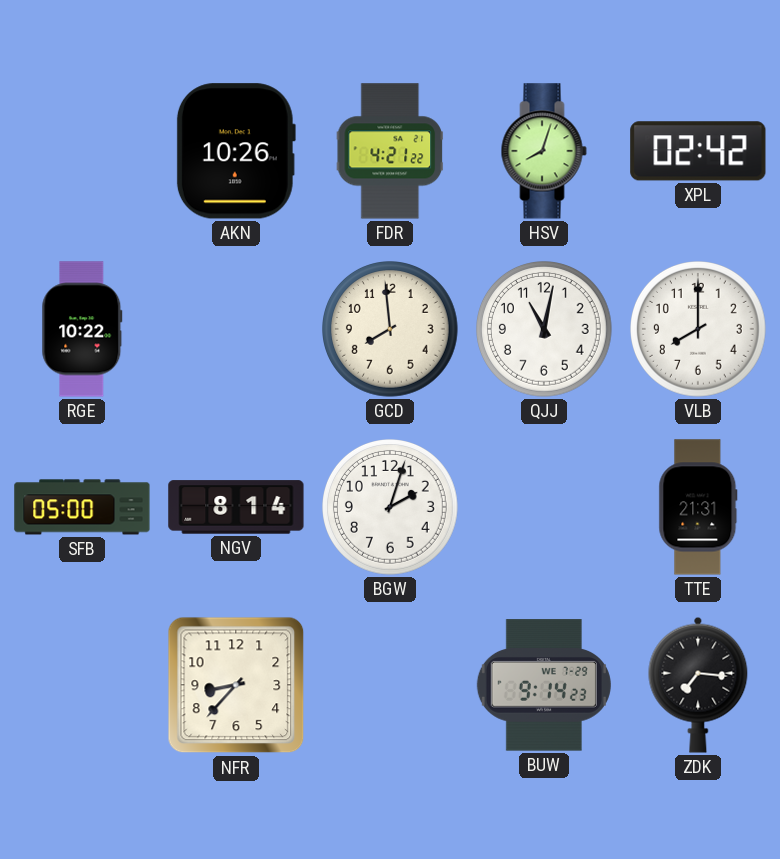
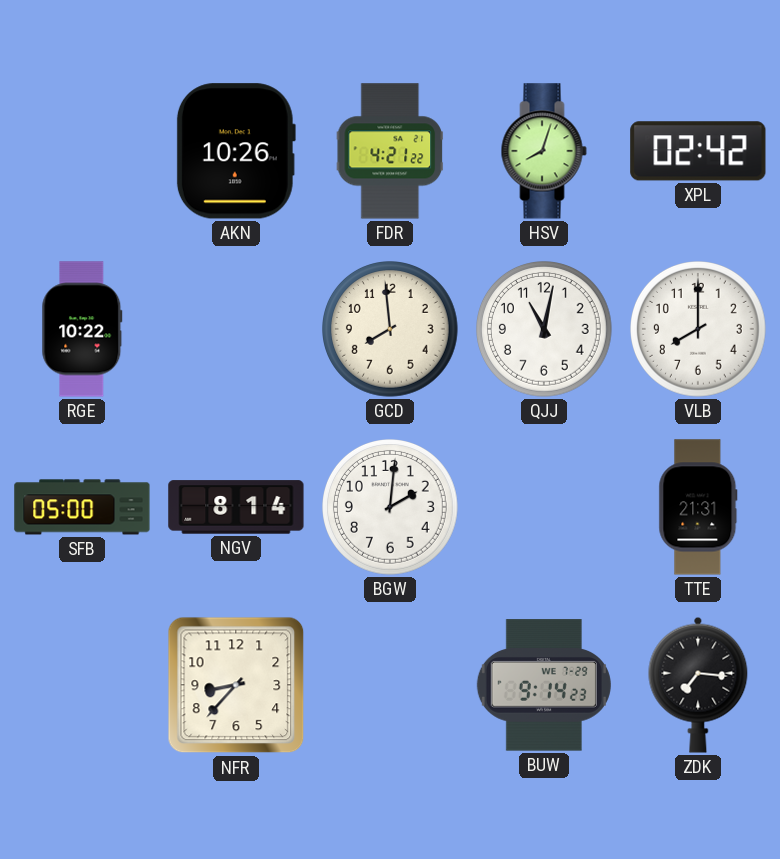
BGW: 2:03 -> 2:01 (391, 508)
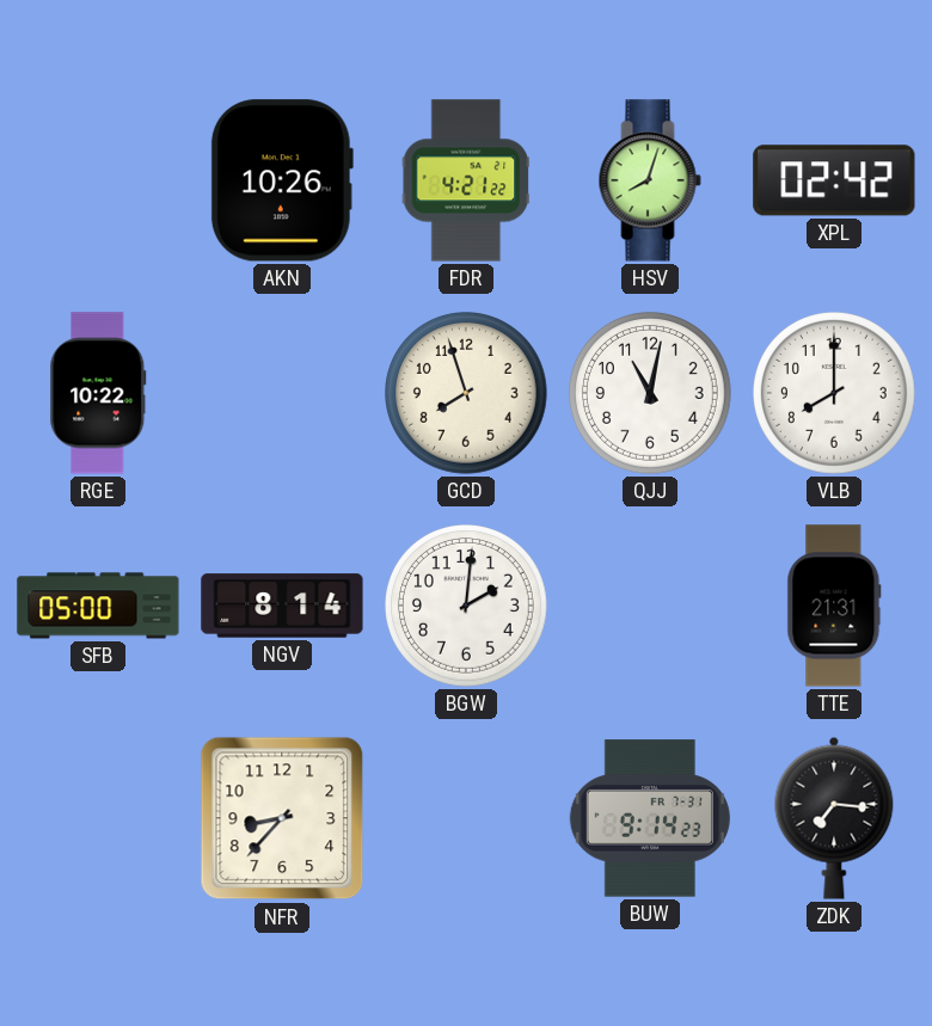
GCD: 7:59 -> 7:57 (467, 394)
BUW date: WE 7-29 -> FR 7-31 (650, 818)
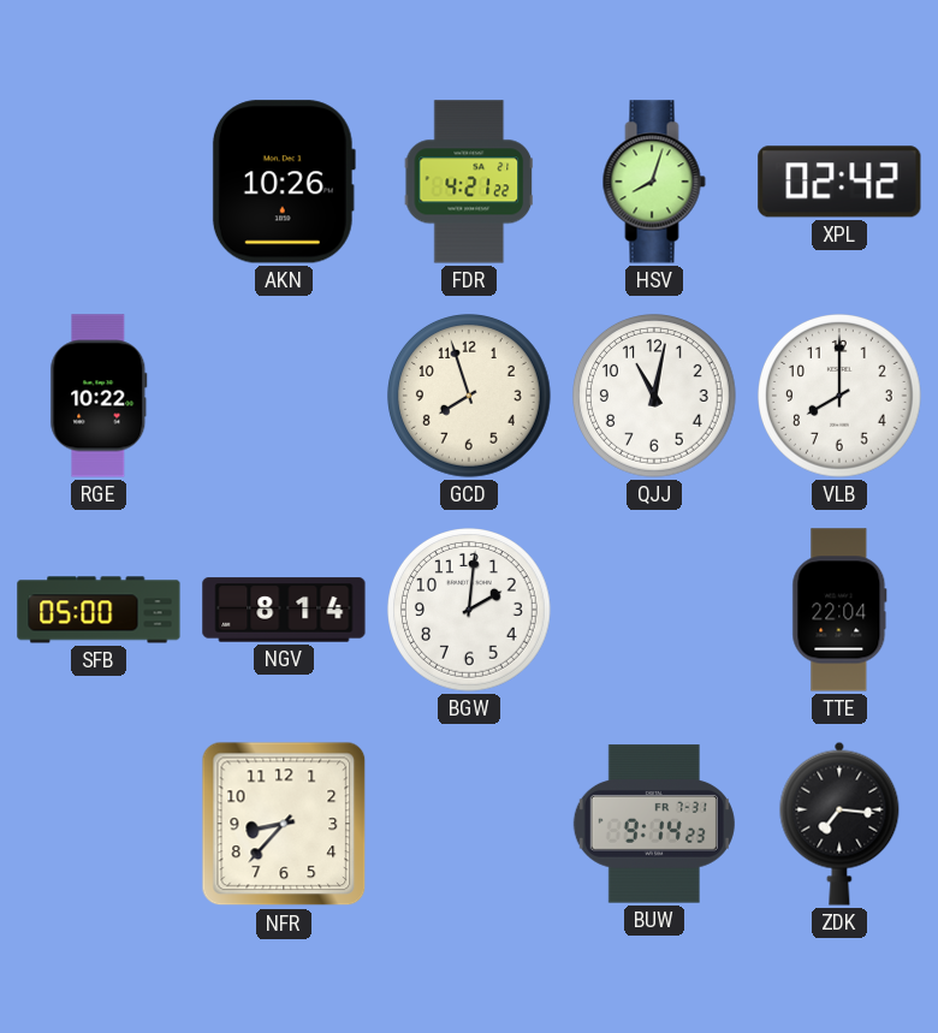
TTE: 21:31 -> 22:04 (839, 610)
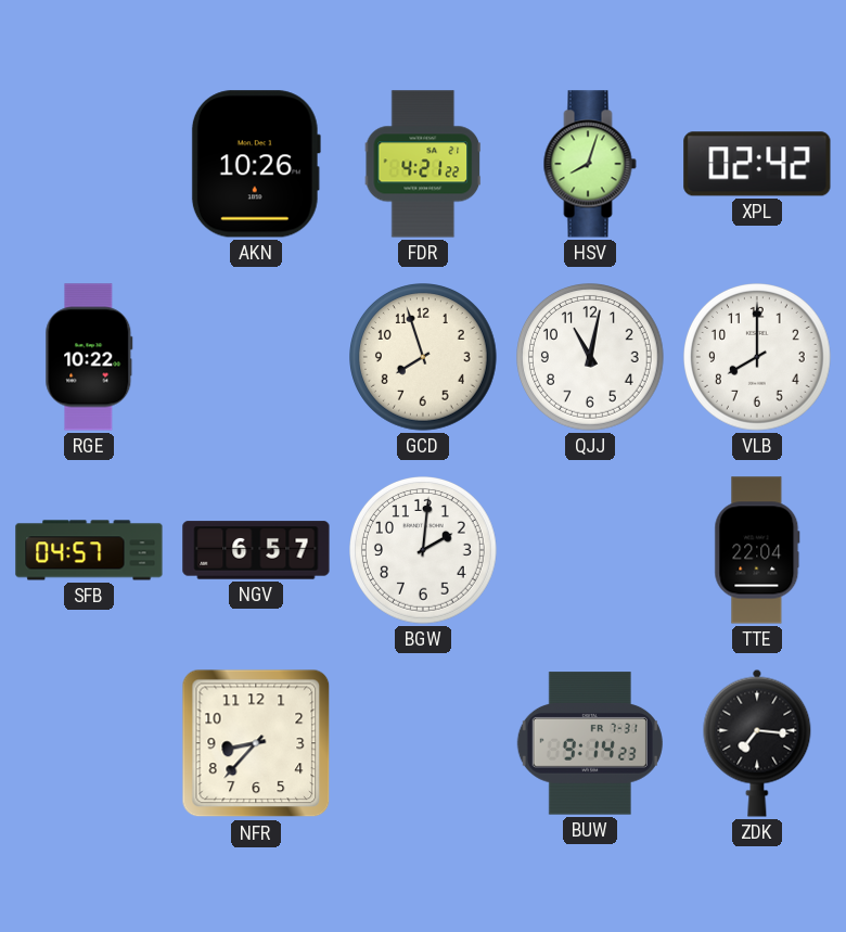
SFB: 05:00 -> 04:57 (89, 550)
NGV: 8:14 -> 6:57 (256, 550)
